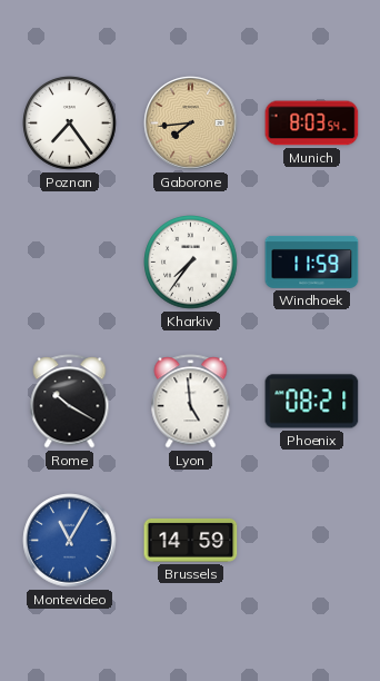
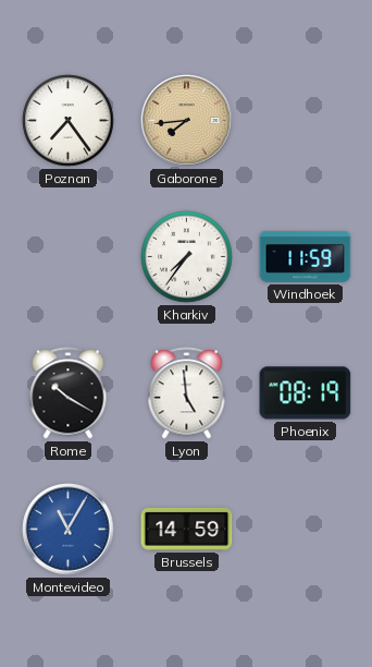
Munich: 8:03 -> none (312, 124)
Phoenix: 08:21 -> 08:19 (306, 393)
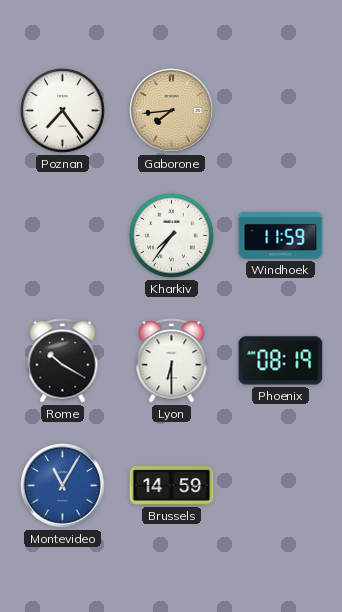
Lyon: 4:59 -> 6:30 (172, 361)
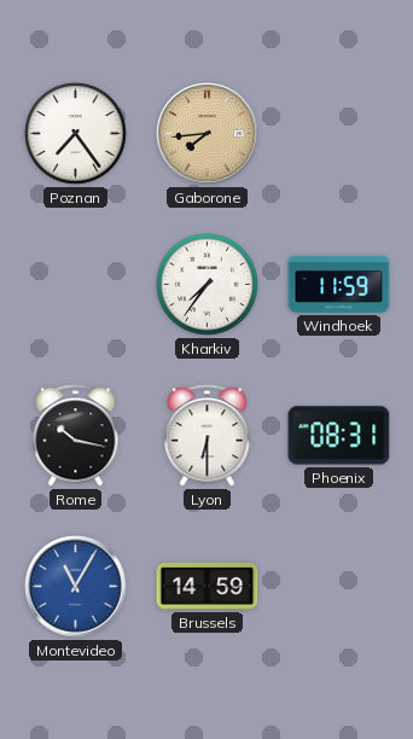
Rome: 10:20 -> 10:17 (76, 436)
Phoenix: 08:19 -> 08:31 (339, 436)
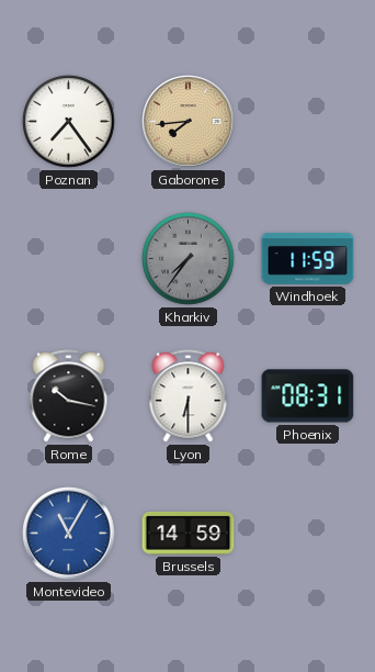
Kharkiv dial: white -> grey (189, 259)
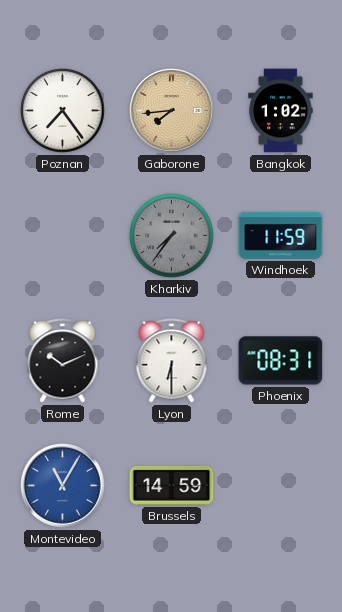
Bangkok: none -> 1:02 (281, 111)
Rome: 10:17 -> 10:11 (63, 361)
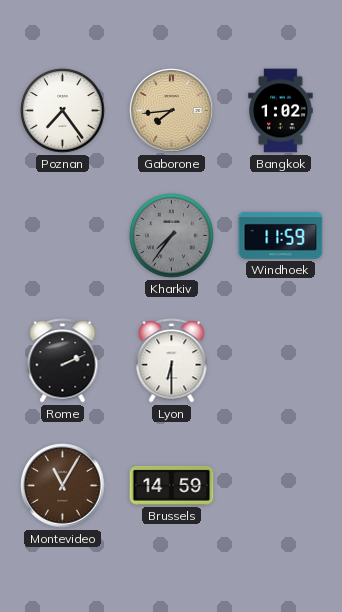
Rome: 10:11 -> 2:11 (63, 361)
Phoenix: 08:31 -> none (281, 361)
Montevideo dial: blue -> brown (63, 486)
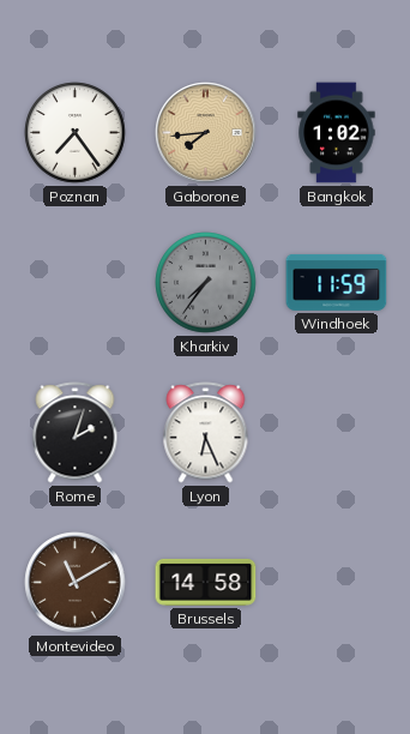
Rome: 2:11 -> 2:03 (76, 433)
Lyon: 6:30 -> 6:26 (206, 433)
Montevideo: 11:05 -> 11:10 (76, 583)
Brussels: 14:59 -> 14:58 (206, 582)
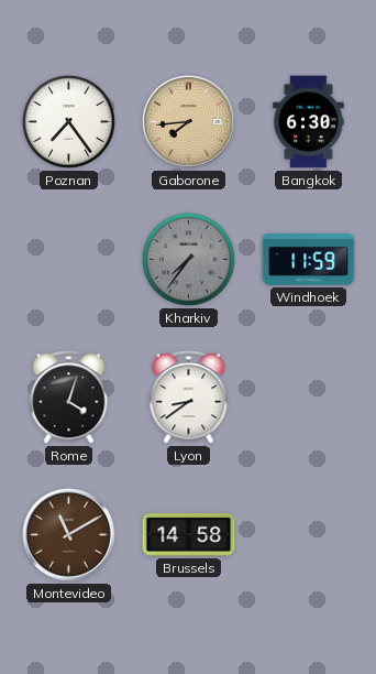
Bangkok: 1:02 -> 6:30 (309, 122)
Rome: 2:03 -> 4:03 (69, 398)
Lyon: 6:26 -> 8:39 (189, 398)
